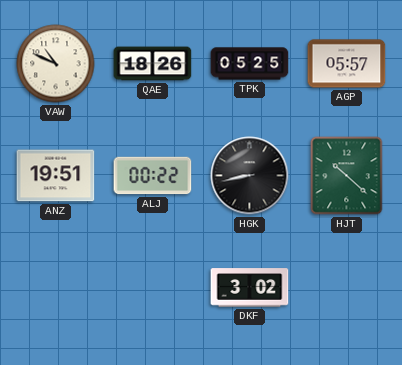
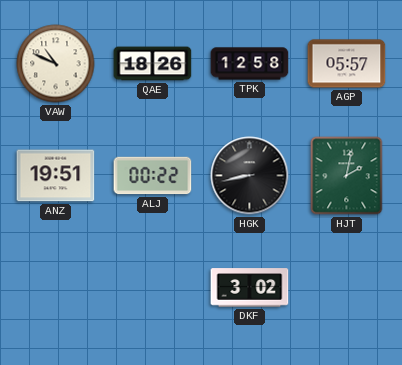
TPK: 05:25 -> 12:58 (250, 64)
HJT: 10:22 -> 2:02 (347, 176)
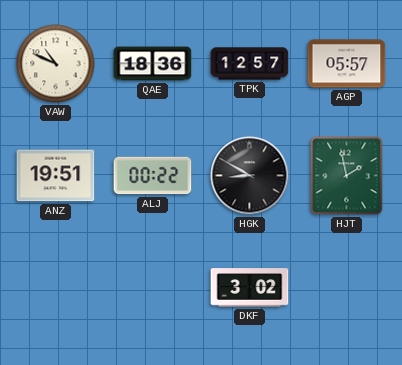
QAE: 18:26 -> 18:36 (153, 64)
TPK: 12:58 -> 12:57 (250, 64)
HGK: 8:43 -> 8:50 (250, 176)
HJT: 2:02 -> 1:58 (347, 176)
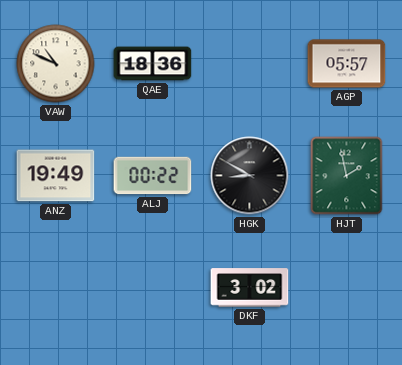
TPK: 12:57 -> none (250, 64)
ANZ: 19:51 -> 19:49 (56, 176)
